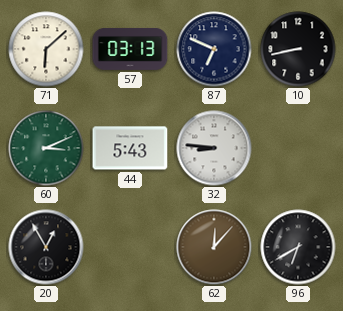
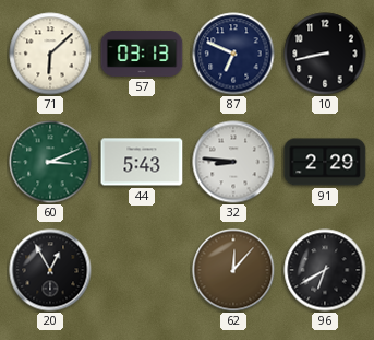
91: none -> 2:29 (325, 162)
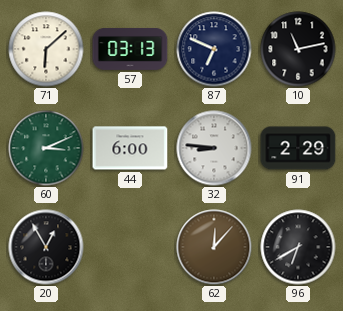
10: 8:43 -> 11:13 (298, 49)
44: 5:43 -> 6:00 (130, 148)
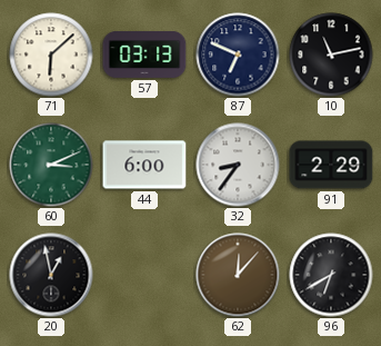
32: 8:46 -> 8:36 (238, 165)
20: 12:55 -> 12:58 (51, 275)
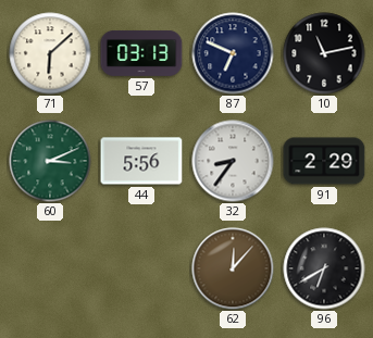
44: 6:00 -> 5:56 (141, 161)
20: 12:58 -> none (51, 275)
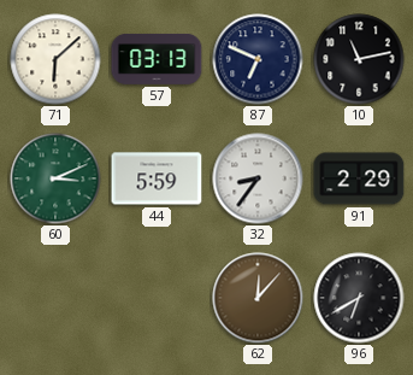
44: 5:56 -> 5:59 (157, 178)
